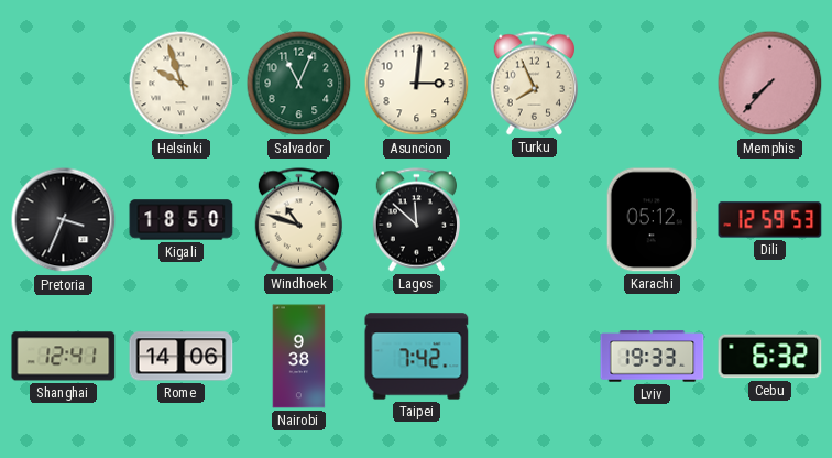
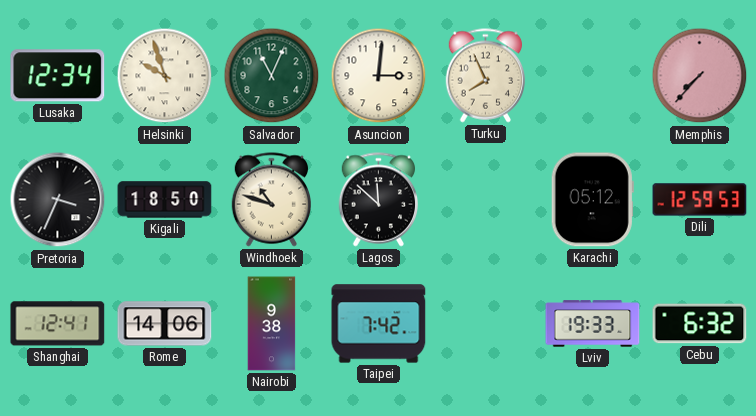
Lusaka: none -> 12:34 (58, 76)
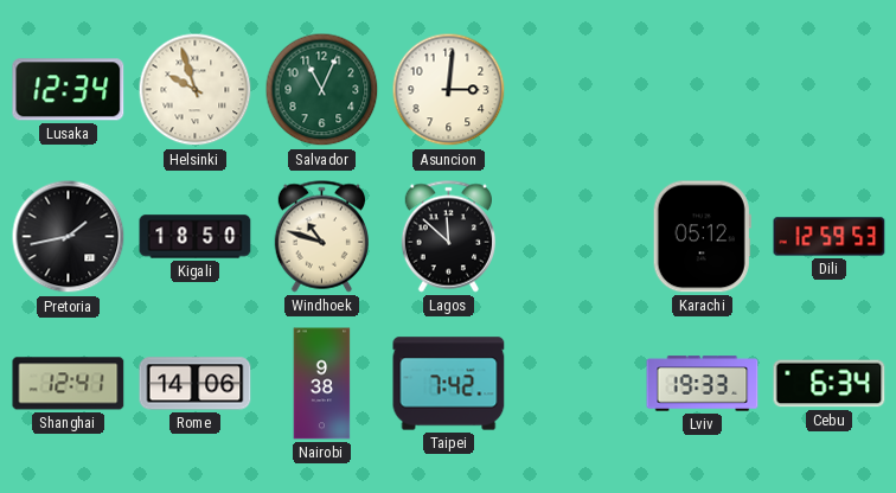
Turku: 7:56 -> none (485, 76)
Memphis: 7:37 -> none (700, 76)
Pretoria: 3:34 -> 1:43 (69, 237)
Cebu: 6:32 -> 6:34 (830, 384)
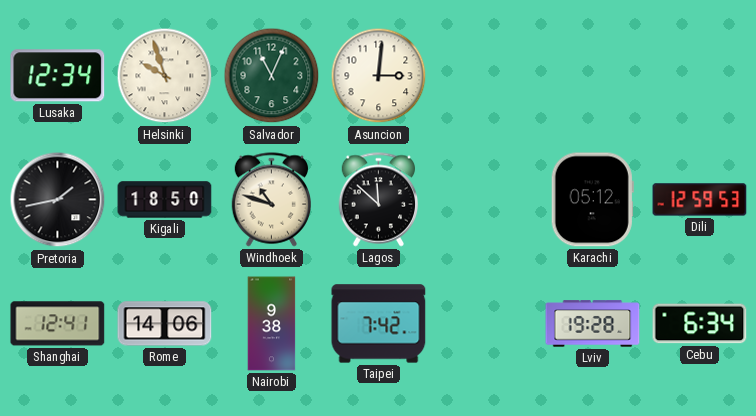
Lviv: 19:33 -> 19:28 (593, 324)
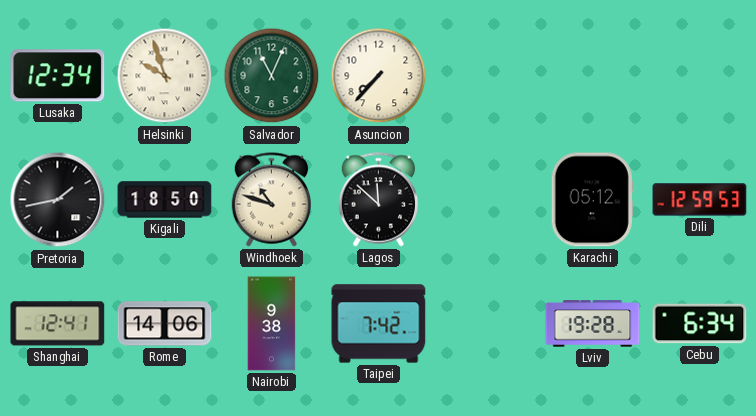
Asuncion: 3:01 -> 7:37 (379, 76)
